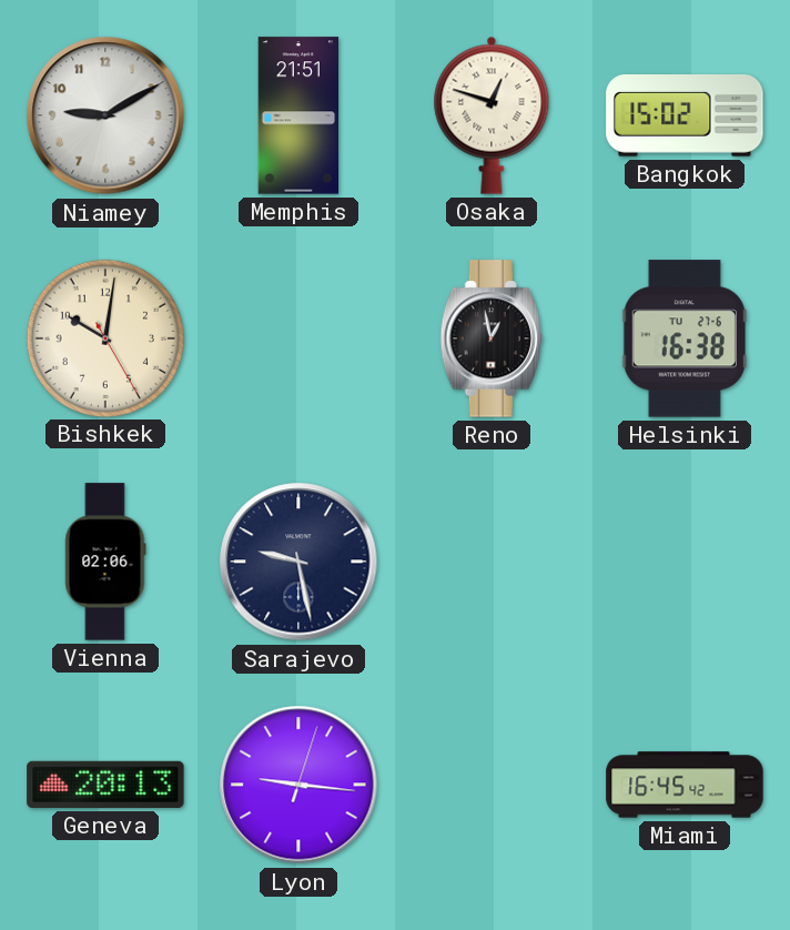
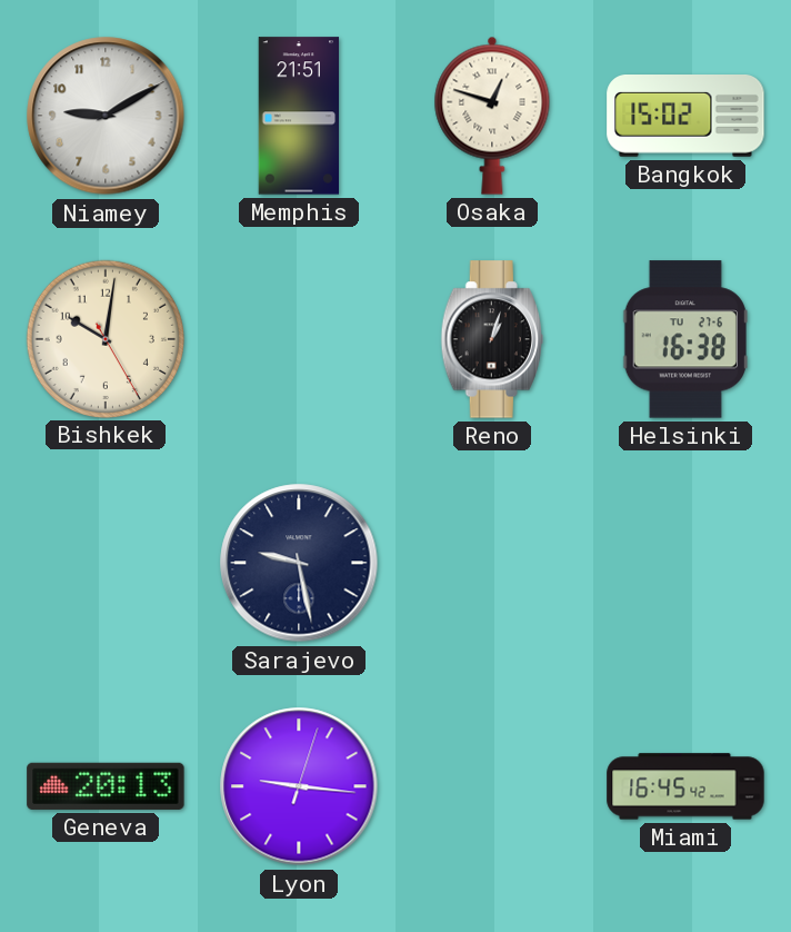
Reno: 12:58 -> 1:03 (492, 339)
Vienna: 02:06 -> none (105, 562)
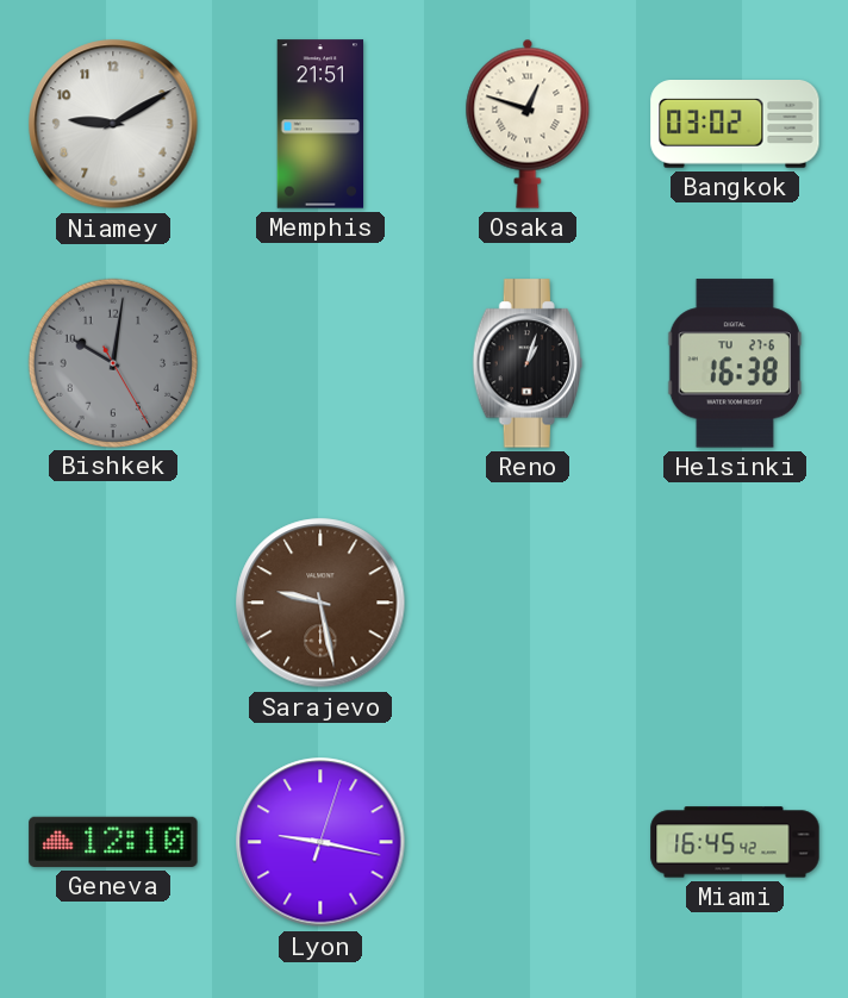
Bangkok: 15:02 -> 03:02 (735, 125)
Bishkek dial: cream -> grey (112, 362)
Sarajevo dial: navy -> brown (320, 603)
Geneva: 20:13 -> 12:10 (113, 842)
Lyon: 9:16 -> 9:17 (320, 842)
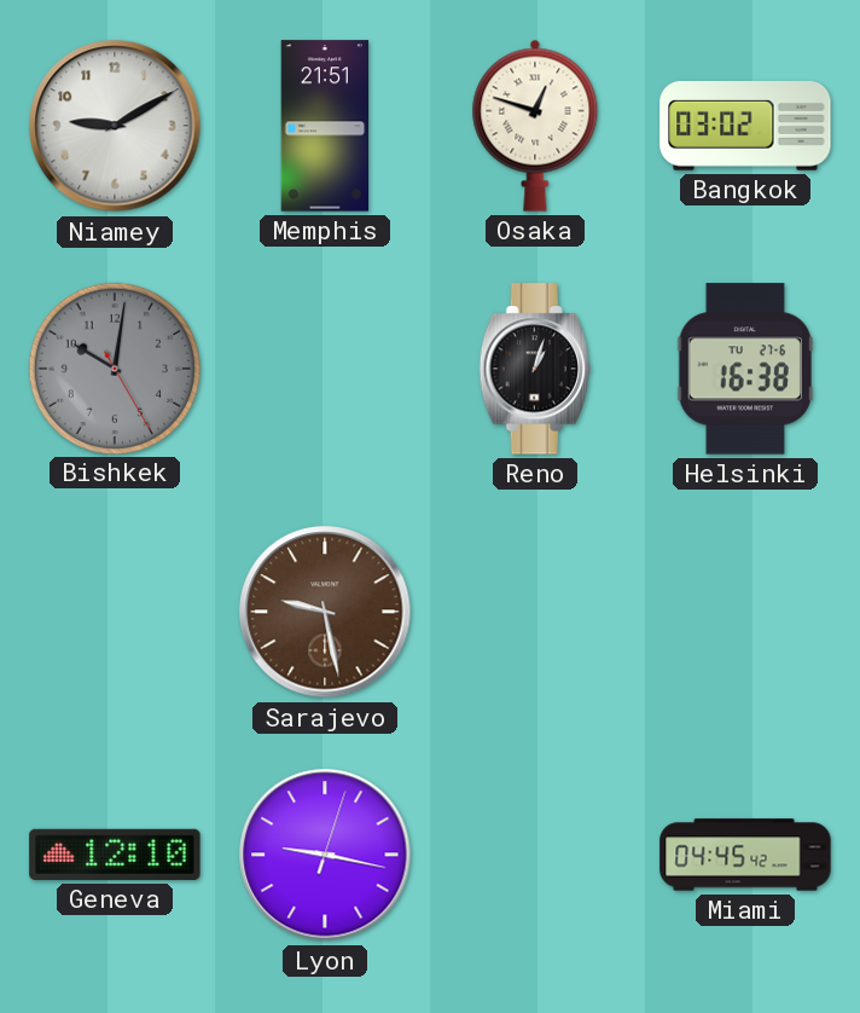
Miami: 16:45 -> 04:45 (745, 855)
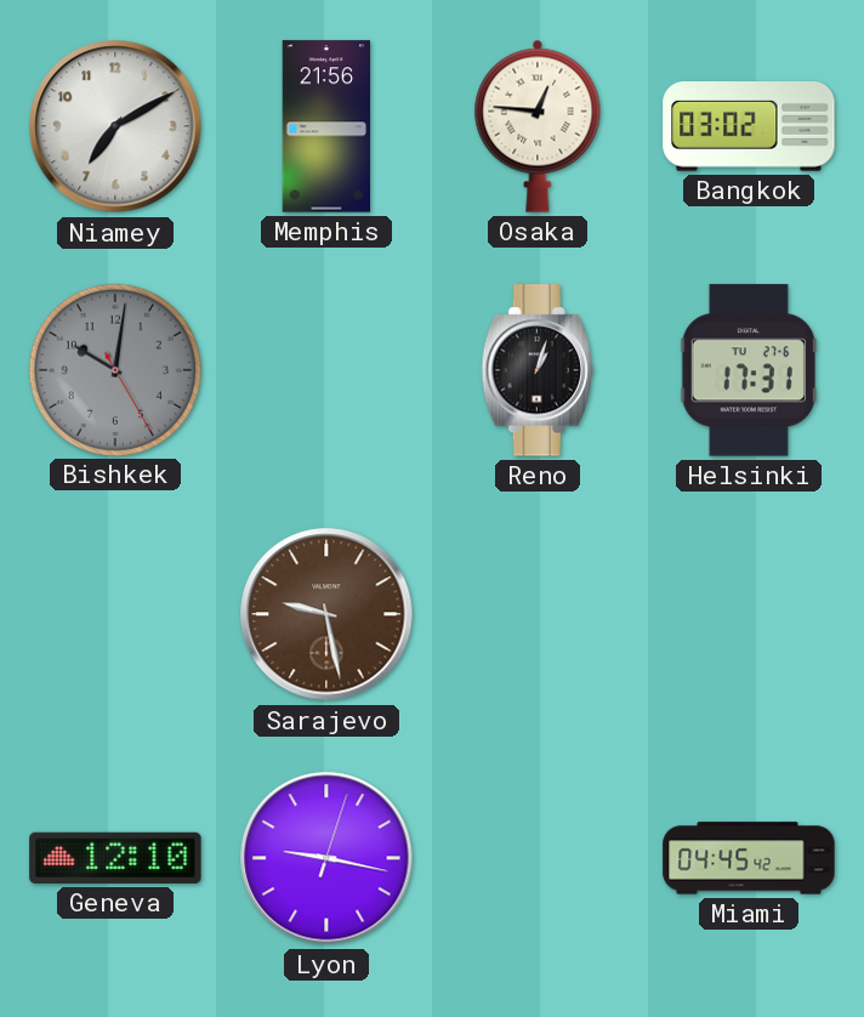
Niamey: 9:10 -> 7:10 (115, 126)
Memphis: 21:51 -> 21:56 (326, 126)
Osaka: 12:48 -> 12:46 (538, 126)
Helsinki: 16:38 -> 17:31 (749, 370)
